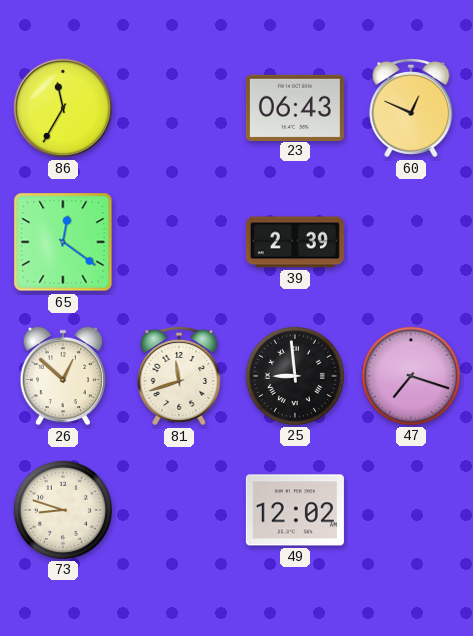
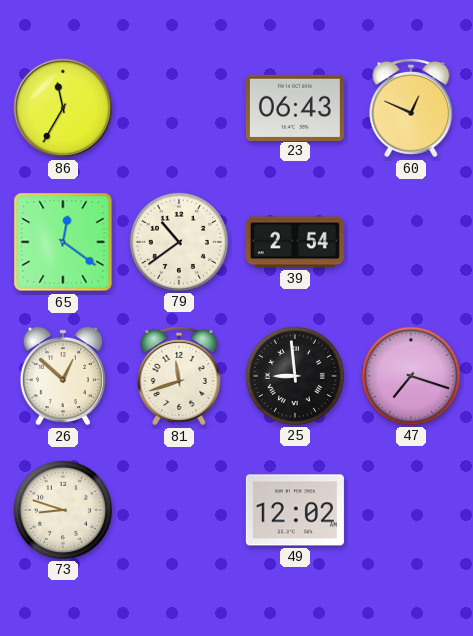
79: none -> 10:39 (179, 242)
39: 2:39 -> 2:54 (295, 242)
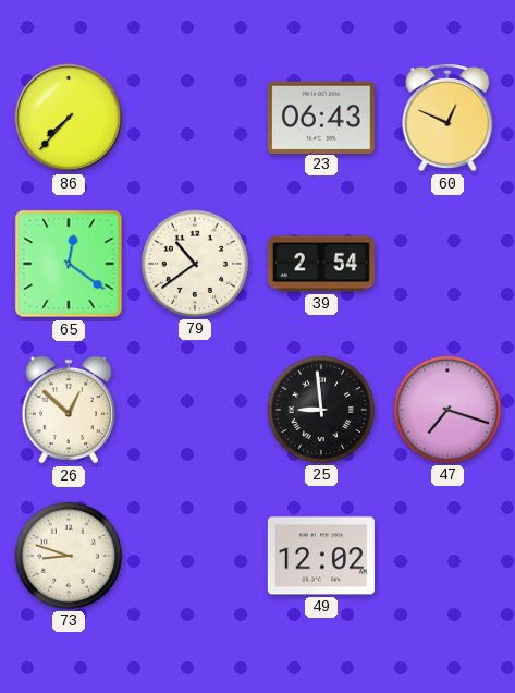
86: 11:35 -> 7:37 (69, 118)
81: 11:42 -> none (179, 377)
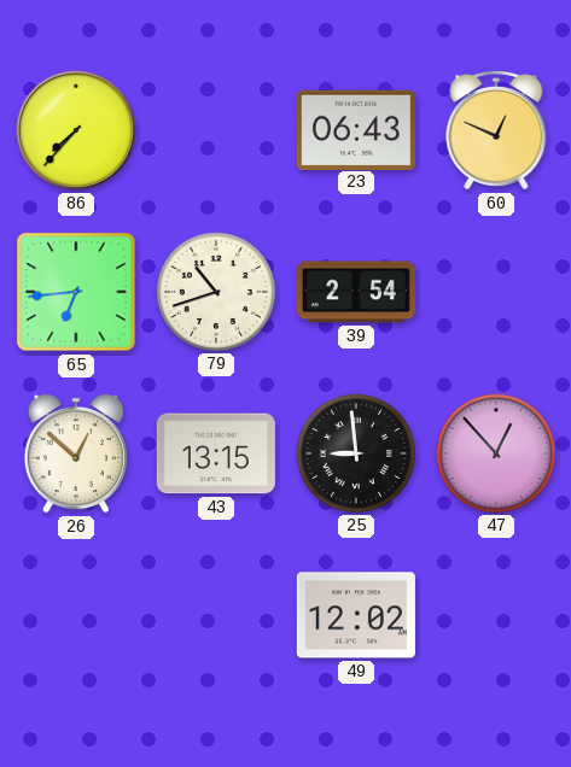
65: 12:21 -> 6:44 (76, 292)
79: 10:39 -> 10:42 (216, 292)
43: none -> 13:15 (216, 453)
47: 7:18 -> 12:53 (496, 453)
73: 8:48 -> none (69, 556)
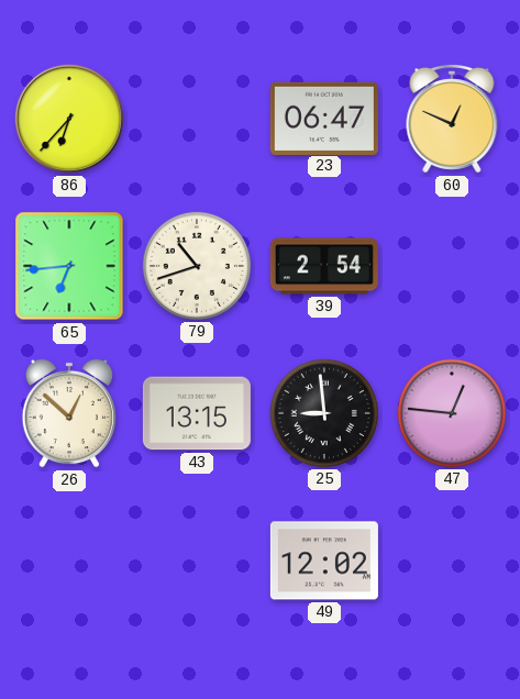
86: 7:37 -> 6:37 (69, 119)
23: 06:43 -> 06:47 (324, 118)
47: 12:53 -> 12:46 (452, 413)
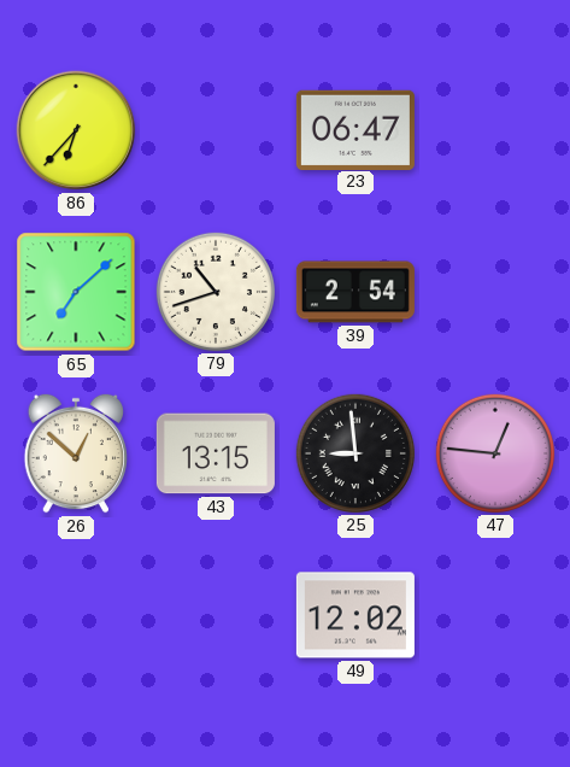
60: 12:49 -> none (452, 120)
65: 6:44 -> 7:08 (76, 292)
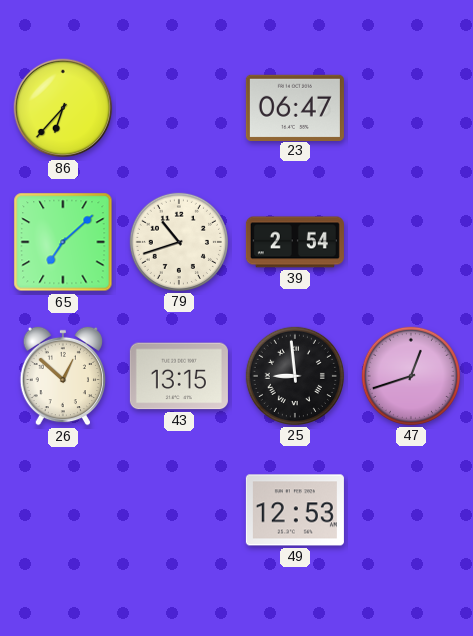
47: 12:46 -> 12:42 (411, 376)
49: 12:02 -> 12:53 (295, 510)
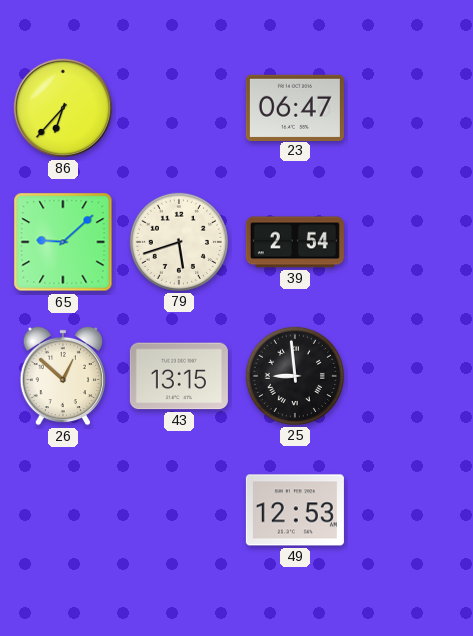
65: 7:08 -> 9:08 (63, 242)
79: 10:42 -> 5:42 (179, 242)
47: 12:42 -> none (411, 376)
